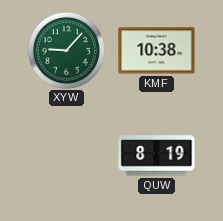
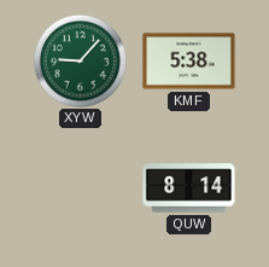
KMF: 10:38 -> 5:38 (189, 62)
QUW: 8:19 -> 8:14 (189, 188)
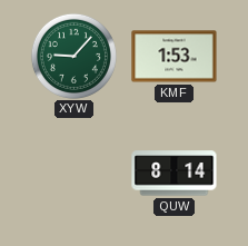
KMF: 5:38 -> 1:53 (175, 57)
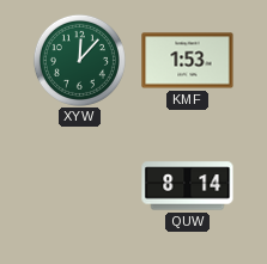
XYW: 9:07 -> 12:07 (79, 60)
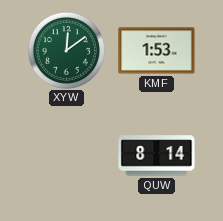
XYW: 12:07 -> 12:09 (66, 50)
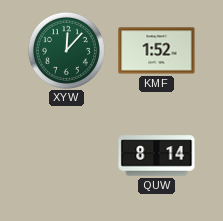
XYW: 12:09 -> 12:07 (66, 50)
KMF: 1:53 -> 1:52 (157, 51)
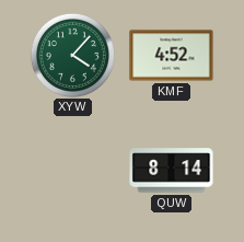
XYW: 12:07 -> 4:07 (72, 55)
KMF: 1:52 -> 4:52 (172, 56)
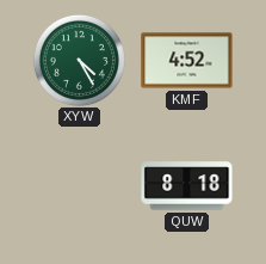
XYW: 4:07 -> 4:25 (79, 60)
QUW: 8:14 -> 8:18 (187, 186)
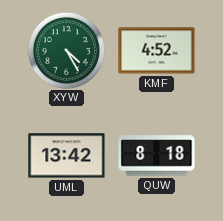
UML: none -> 13:42 (67, 156)
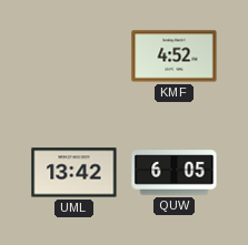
XYW: 4:25 -> none (66, 50)
QUW: 8:18 -> 6:05 (175, 173)
